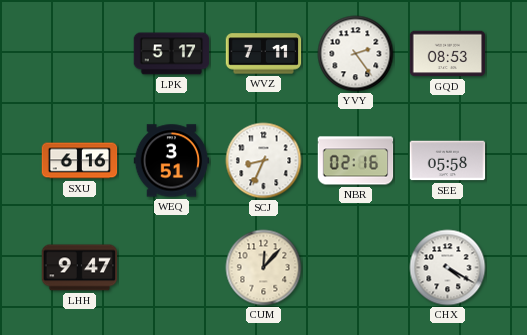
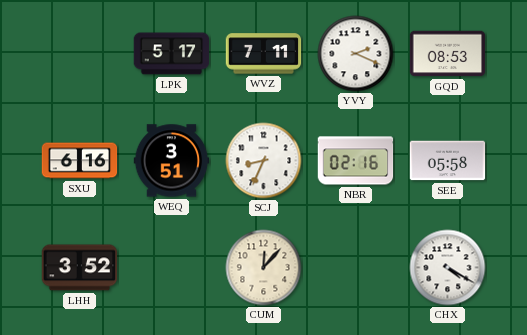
YVY: 2:24 -> 2:19 (356, 54)
LHH: 9:47 -> 3:52 (80, 268)
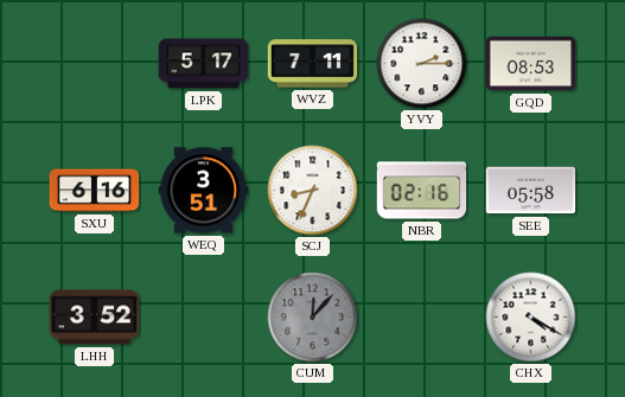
YVY: 2:19 -> 2:15 (422, 64)
CUM dial: cream -> grey (313, 318)
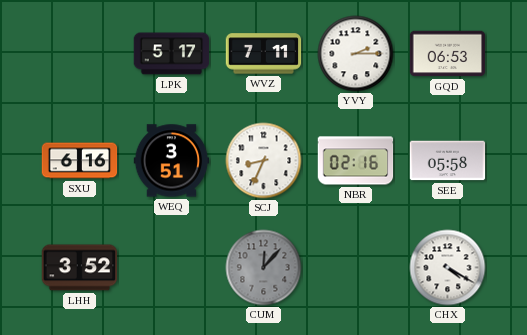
GQD: 08:53 -> 06:53 (448, 54)
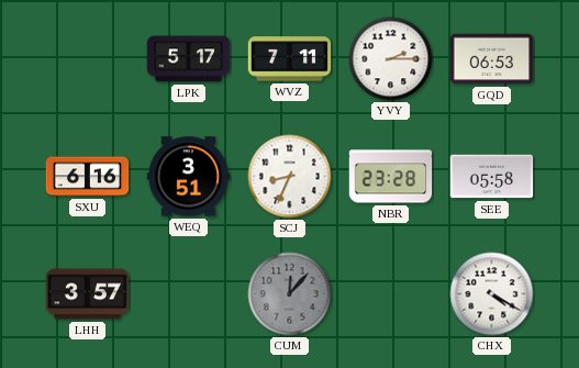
NBR: 02:16 -> 23:28 (391, 177)
LHH: 3:52 -> 3:57 (88, 294)
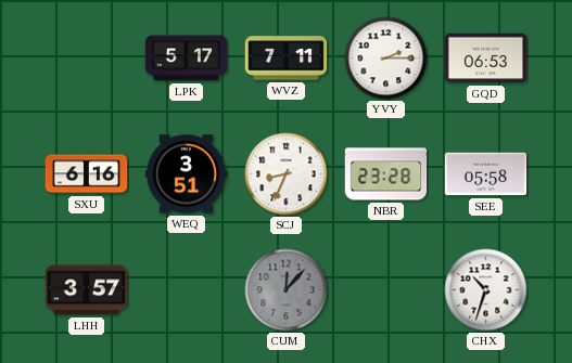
CHX: 4:20 -> 10:33 (486, 290)
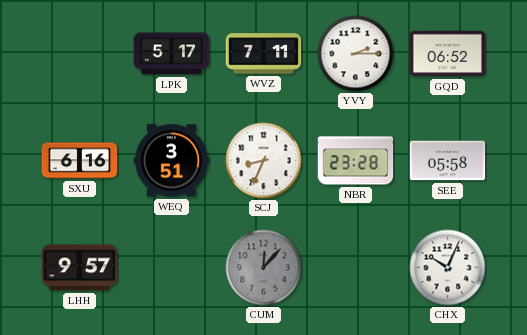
GQD: 06:53 -> 06:52 (448, 54)
LHH: 3:57 -> 9:57 (80, 268)
CHX: 10:33 -> 10:04 (448, 268)
